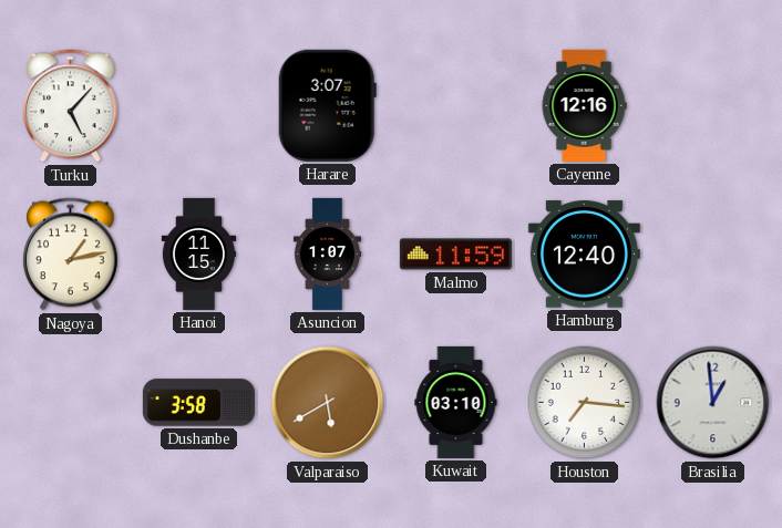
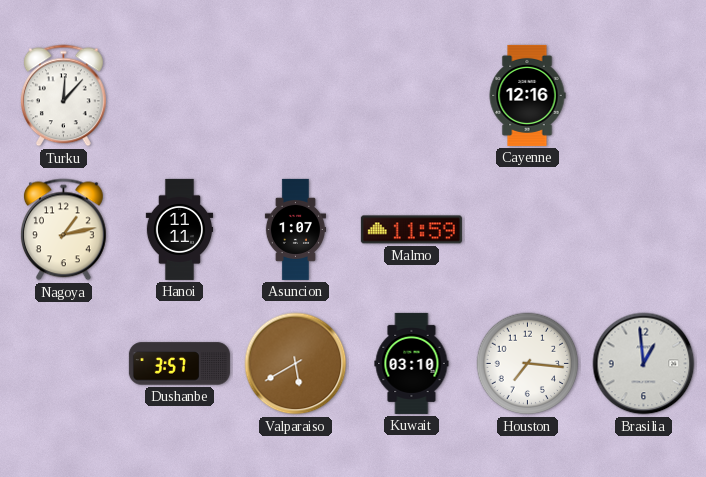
Turku: 5:07 -> 12:07 (64, 96)
Harare: 3:07 -> none (327, 105)
Hanoi: 11:15 -> 11:11 (180, 229)
Hamburg: 12:40 -> none (584, 255)
Dushanbe: 3:58 -> 3:57 (179, 364)
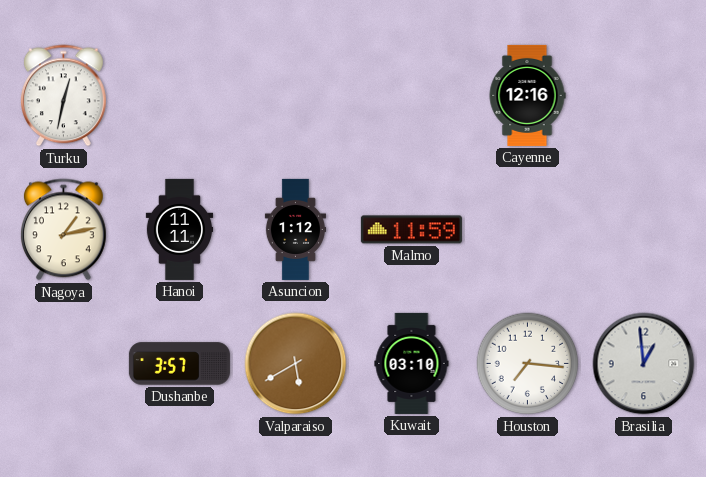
Turku: 12:07 -> 12:32 (64, 96)
Asuncion: 1:07 -> 1:12 (295, 229)
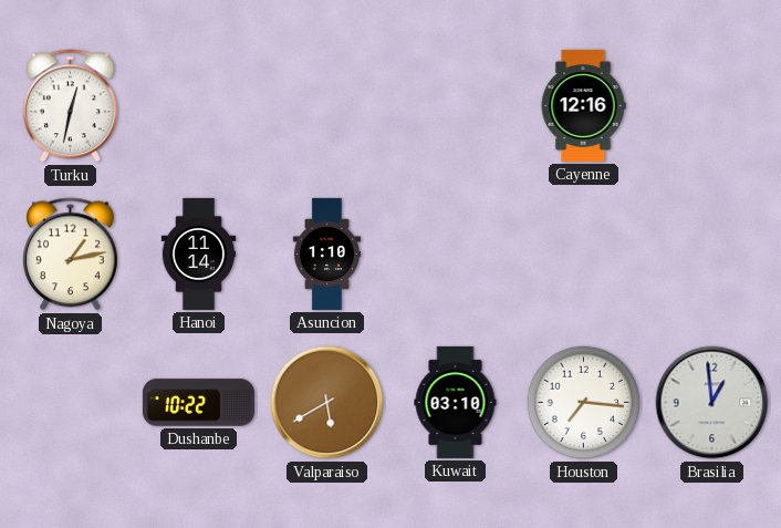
Hanoi: 11:11 -> 11:14 (199, 253)
Asuncion: 1:12 -> 1:10 (326, 253)
Malmo: 11:59 -> none (411, 230)
Dushanbe: 3:57 -> 10:22 (198, 403)
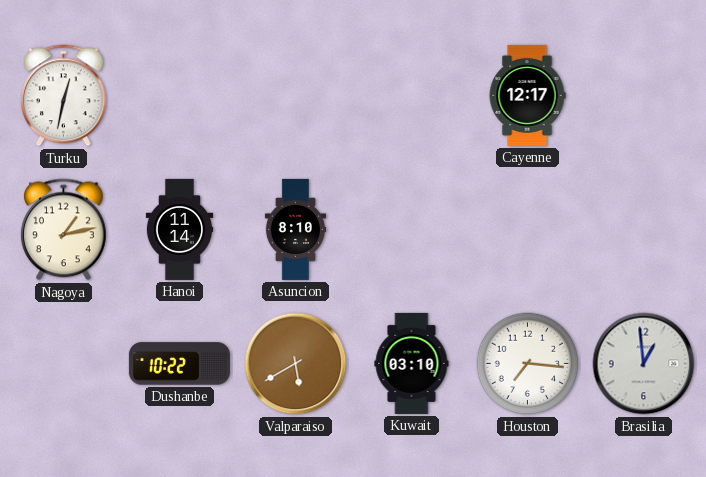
Cayenne: 12:16 -> 12:17 (527, 95)
Asuncion: 1:10 -> 8:10 (295, 229)
